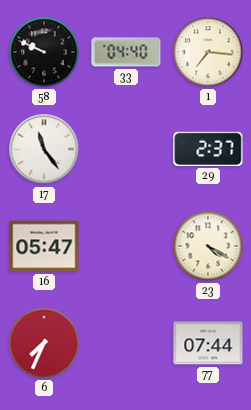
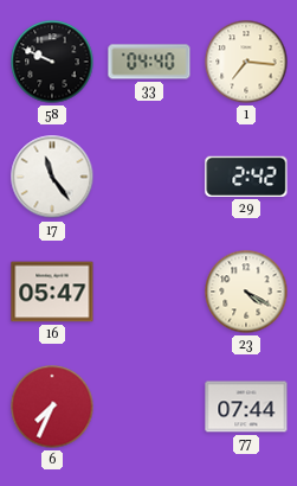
29: 2:37 -> 2:42 (246, 177)
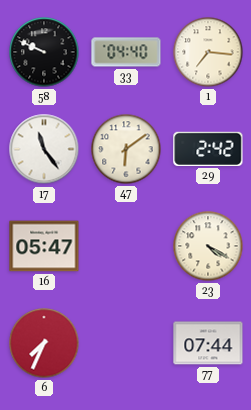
47: none -> 6:09 (126, 149)
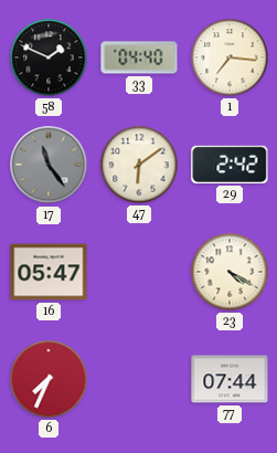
58: 9:49 -> 1:49 (49, 57)
17 dial: white -> grey (49, 165)
